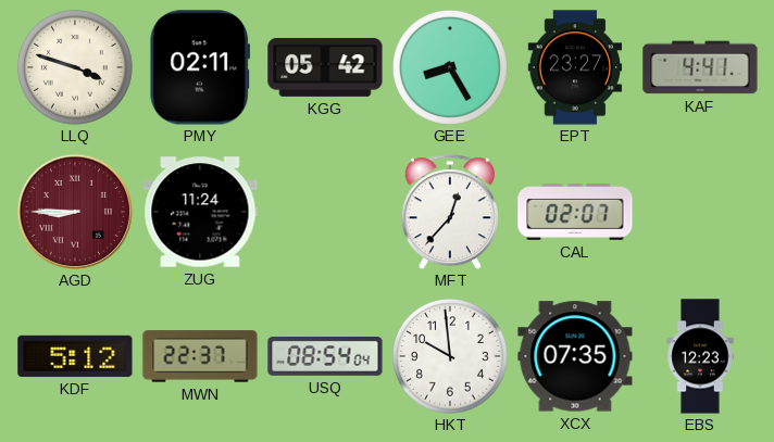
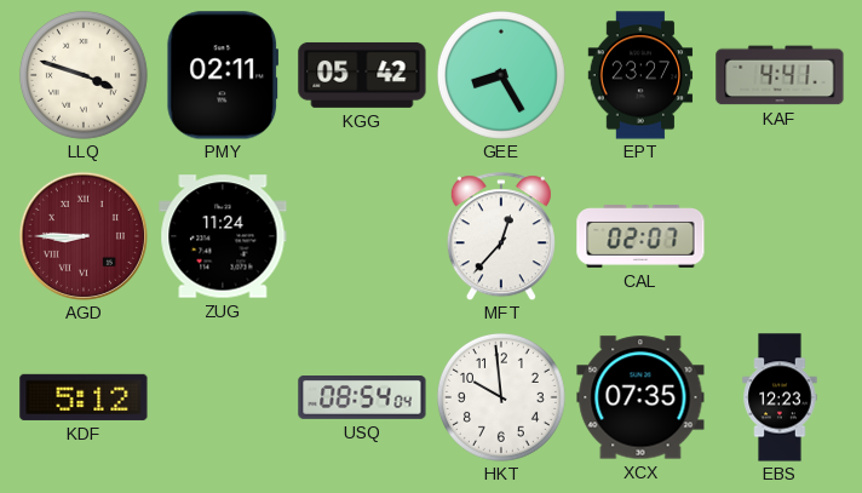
MWN: 22:37 -> none (200, 356)
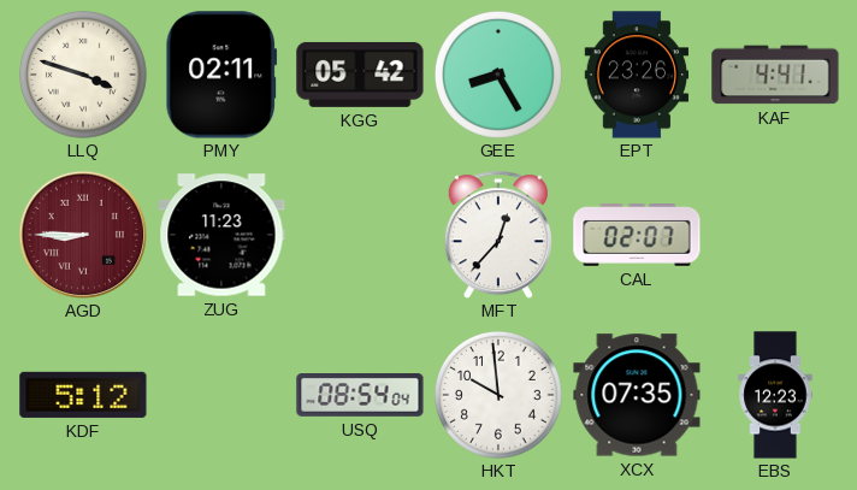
EPT: 23:27 -> 23:26 (637, 75)
ZUG: 11:24 -> 11:23 (221, 235)
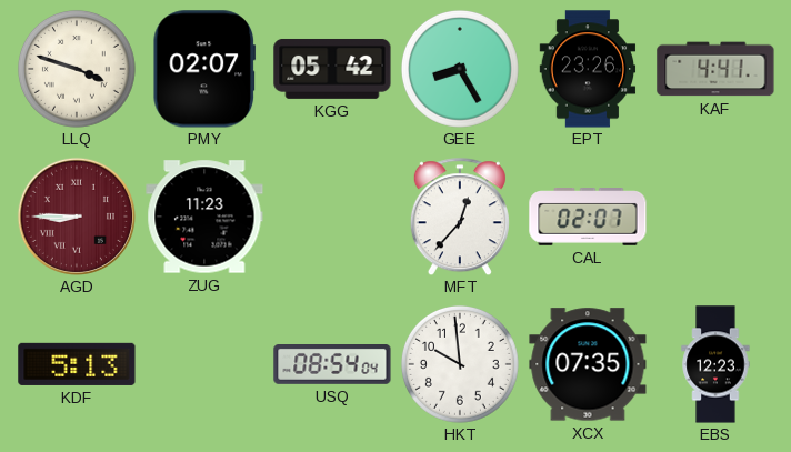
PMY: 02:11 -> 02:07 (204, 69)
KDF: 5:12 -> 5:13 (77, 364)
